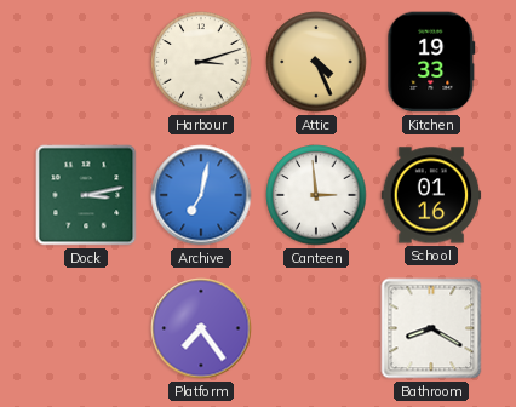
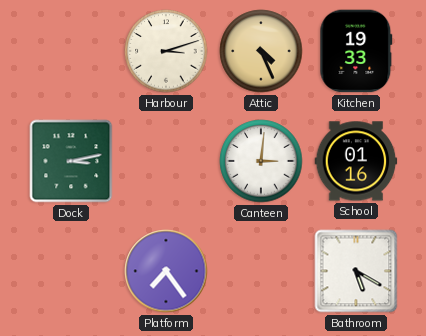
Archive: 7:02 -> none (201, 195)
Canteen: 2:59 -> 3:01 (261, 161)
Bathroom: 8:20 -> 5:20 (356, 271)
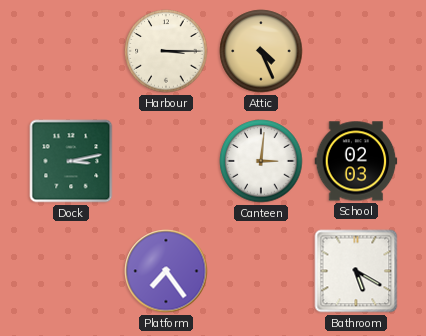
Harbour: 3:12 -> 3:15 (166, 51)
Kitchen: 19:33 -> none (356, 51)
School: 01:16 -> 02:03 (356, 161)
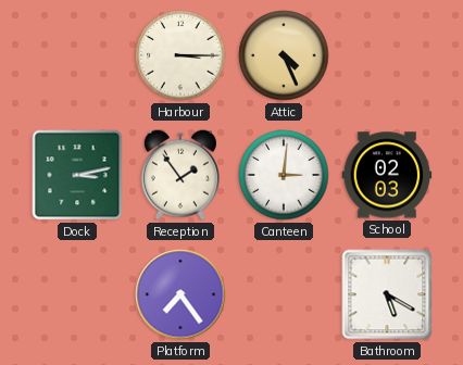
Reception: none -> 1:54 (180, 175)
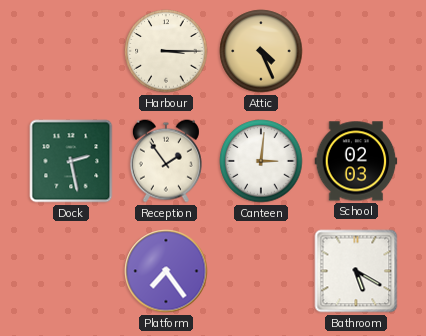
Dock: 3:13 -> 2:28 (71, 161)
